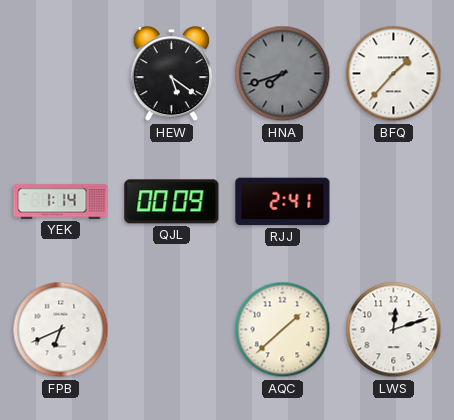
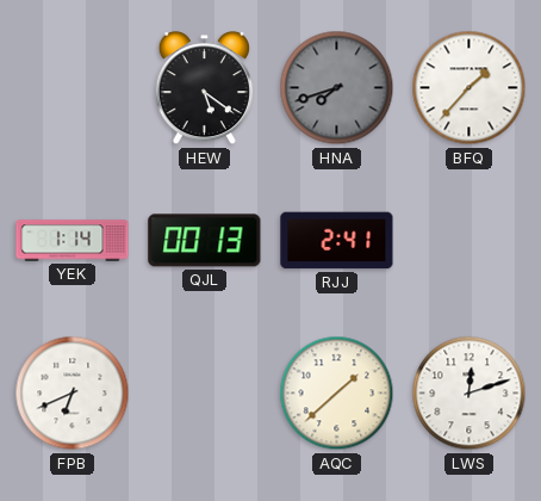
QJL: 00:09 -> 00:13 (205, 241)
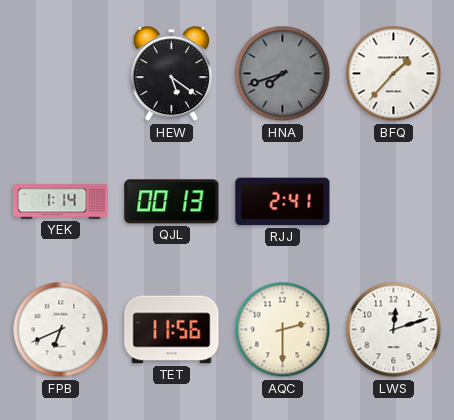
TET: none -> 11:56 (172, 330)
AQC: 1:38 -> 2:30 (283, 330)
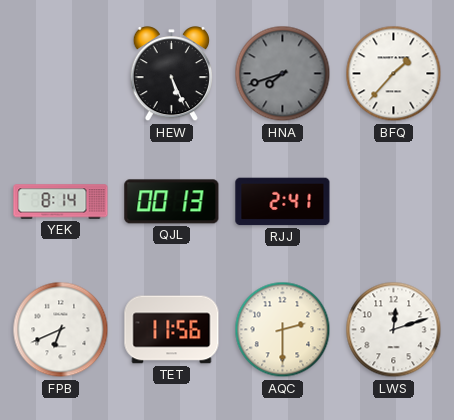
HEW: 5:21 -> 5:26 (171, 74)
YEK: 1:14 -> 8:14 (61, 202)
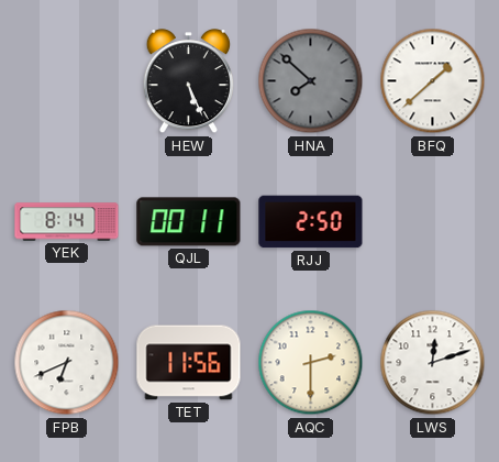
HNA: 7:42 -> 7:52 (311, 81)
BFQ: 1:37 -> 1:38 (433, 81)
QJL: 00:13 -> 00:11 (189, 222)
RJJ: 2:41 -> 2:50 (311, 222)
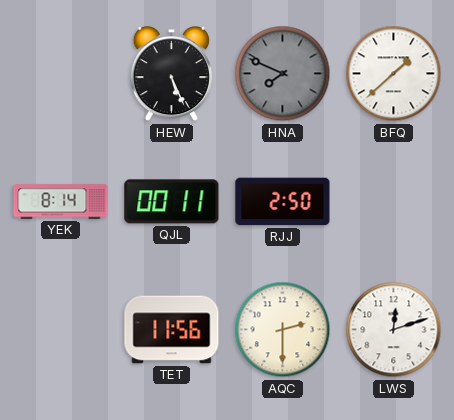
HNA: 7:52 -> 7:49 (283, 74)
FPB: 6:41 -> none (67, 363)
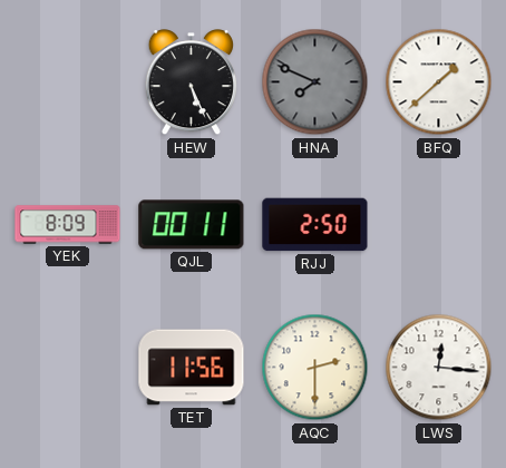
YEK: 8:14 -> 8:09 (68, 225)
LWS: 12:12 -> 12:16 (439, 368)
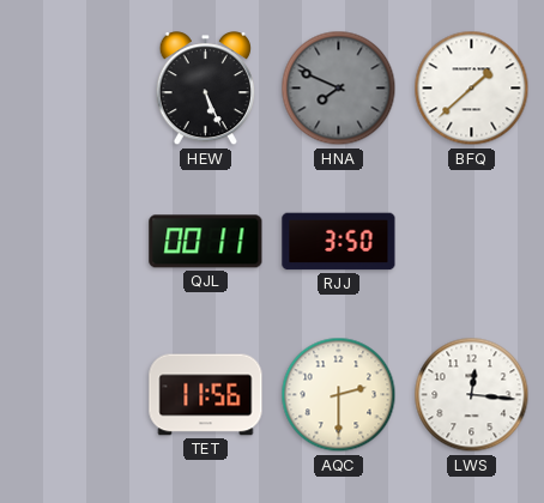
YEK: 8:09 -> none (68, 225)
RJJ: 2:50 -> 3:50 (339, 242)
